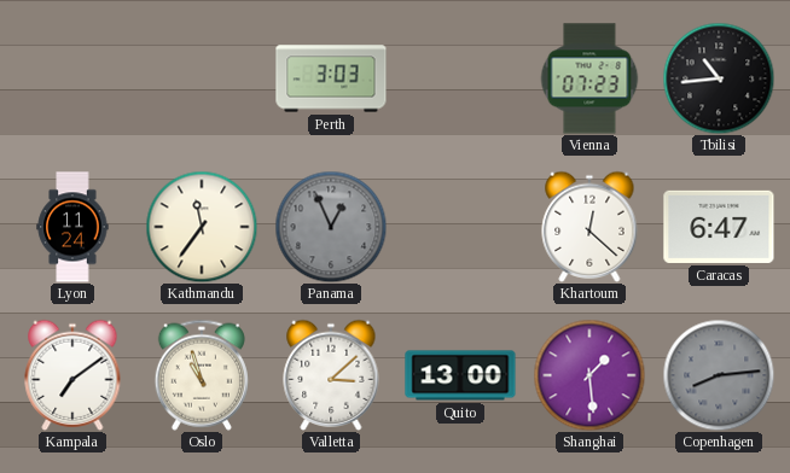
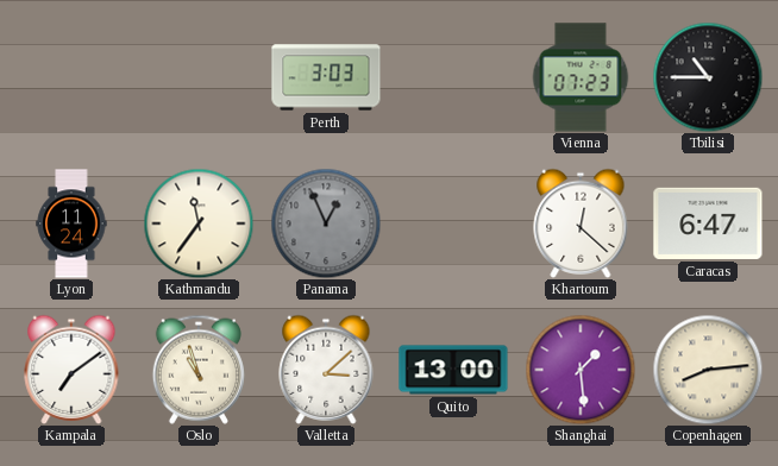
Tbilisi: 10:44 -> 10:45 (708, 77)
Copenhagen dial: grey -> cream (708, 370)
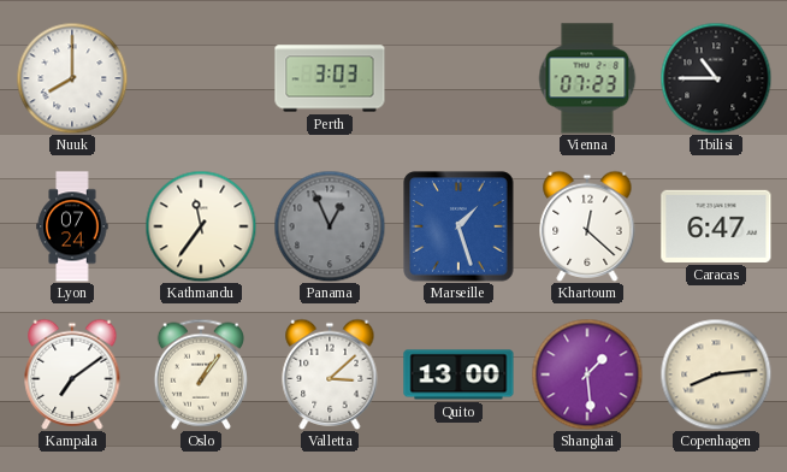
Nuuk: none -> 8:00 (72, 78)
Lyon: 11:24 -> 07:24 (72, 226)
Marseille: none -> 1:27 (458, 226)
Oslo: 10:57 -> 1:06 (201, 374)
